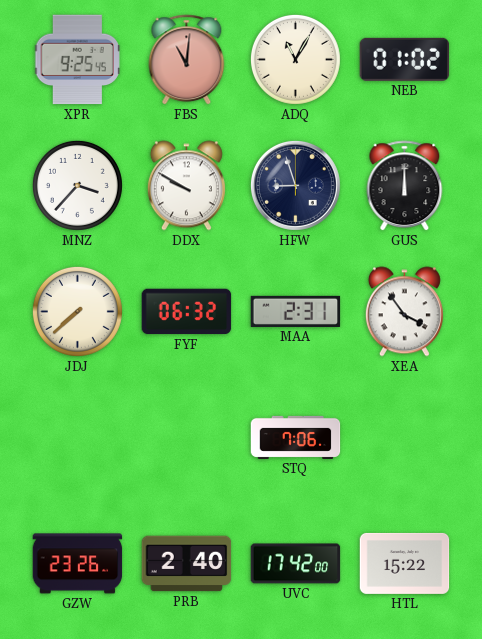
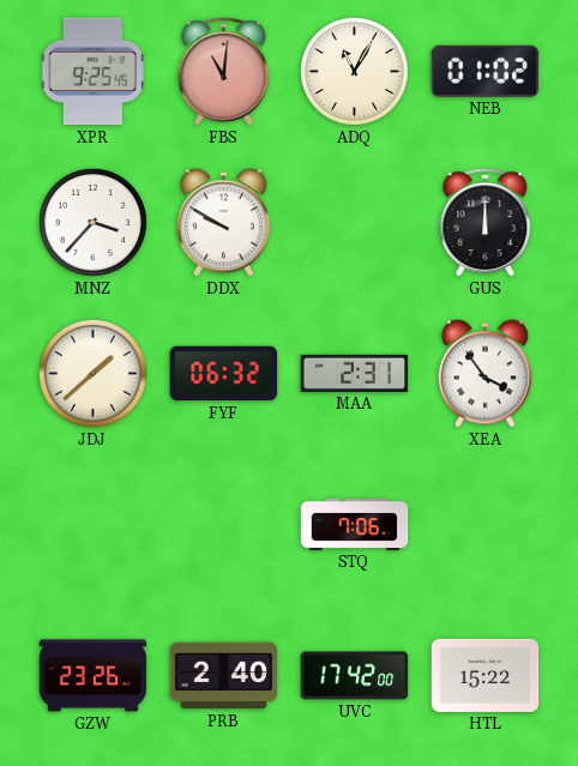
HFW: 8:57 -> none (295, 185)
JDJ: 7:38 -> 1:38 (92, 373)
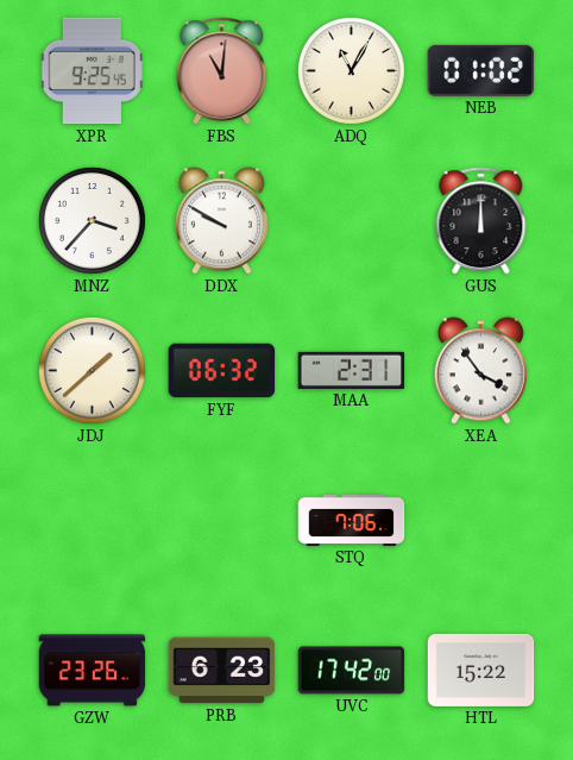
PRB: 2:40 -> 6:23 (222, 671)
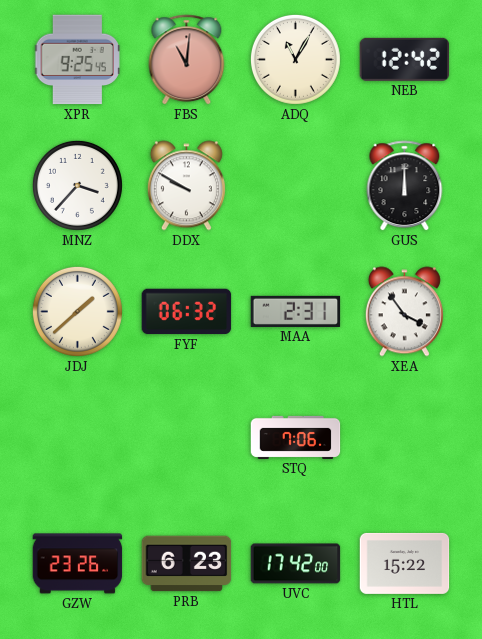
NEB: 01:02 -> 12:42 (405, 59)
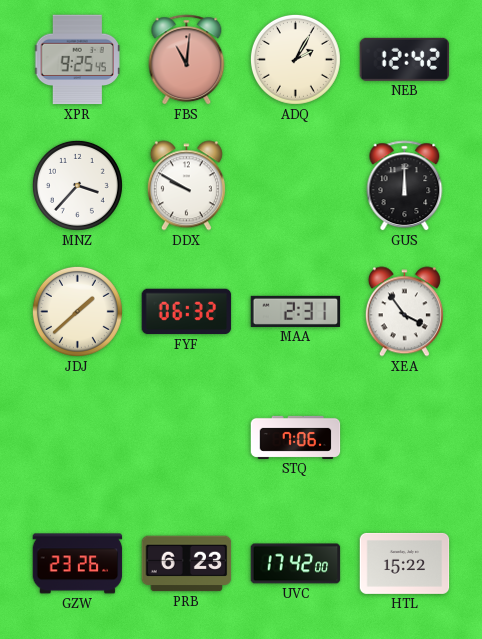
ADQ: 11:05 -> 2:05 (295, 59)
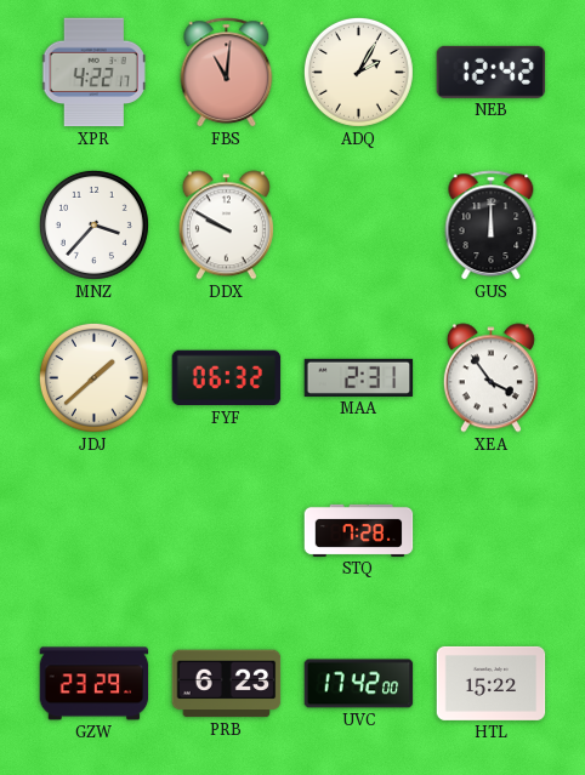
XPR: 9:25 -> 4:22 (95, 73)
STQ: 7:06 -> 7:28 (359, 530)
GZW: 23:26 -> 23:29 (95, 684)
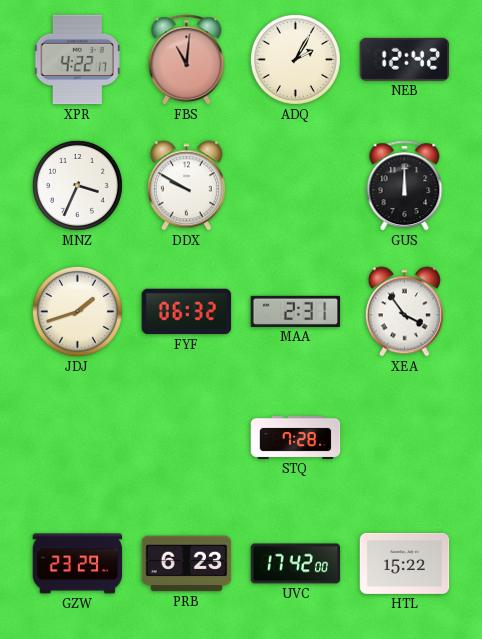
MNZ: 3:37 -> 3:34 (77, 185)
JDJ: 1:38 -> 1:42 (77, 311)
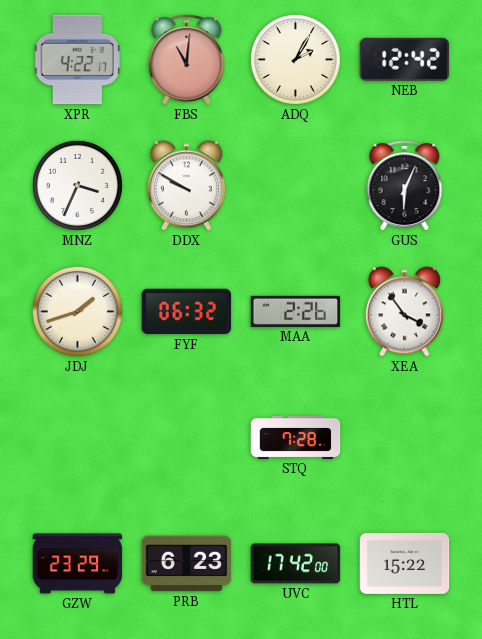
GUS: 12:00 -> 6:04 (405, 186)
MAA: 2:31 -> 2:26 (296, 311)
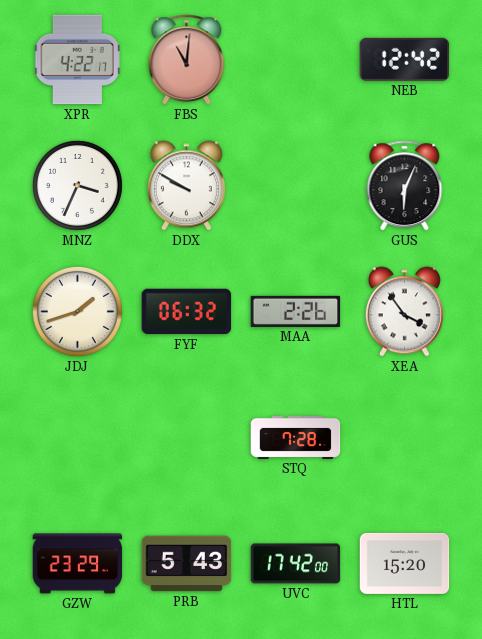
ADQ: 2:05 -> none (295, 59)
PRB: 6:23 -> 5:43 (187, 564)
HTL: 15:22 -> 15:20 (405, 563)
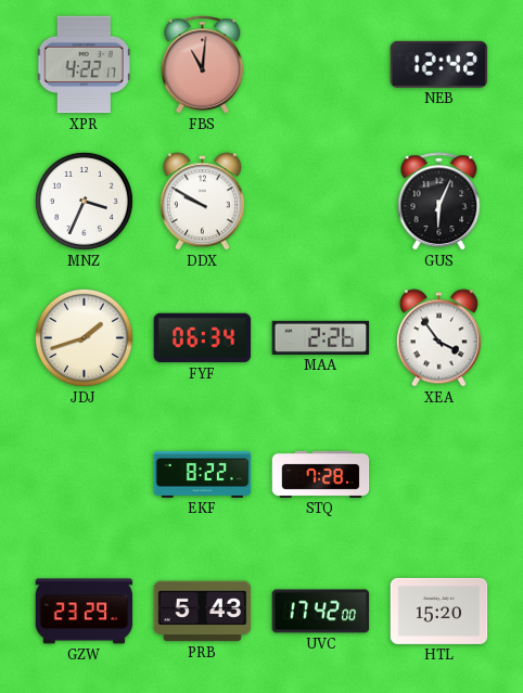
FYF: 06:32 -> 06:34 (203, 338)
EKF: none -> 8:22 (203, 474)
